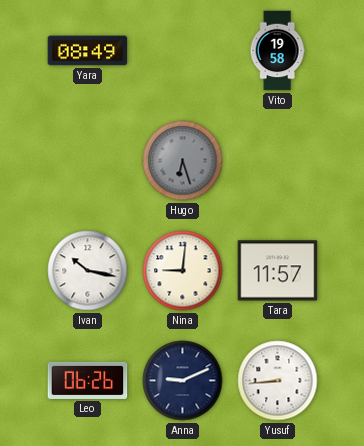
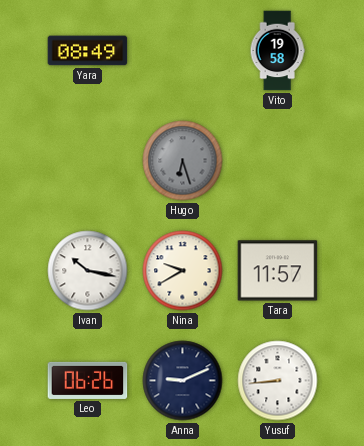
Nina: 9:01 -> 9:40 (183, 271)
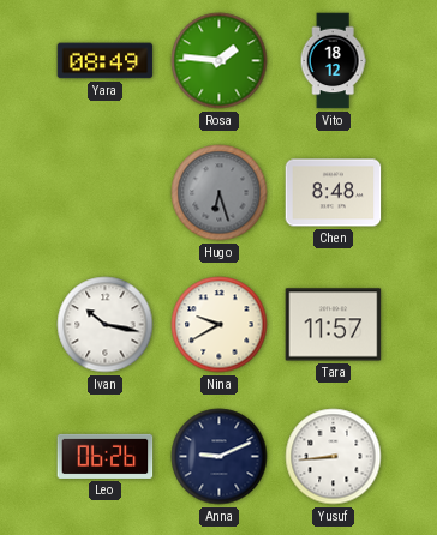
Rosa: none -> 1:46 (220, 61)
Vito: 19:58 -> 18:12 (333, 61)
Chen: none -> 8:48 (334, 193)
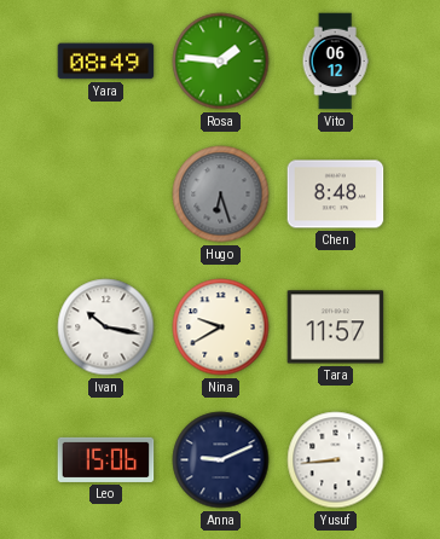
Vito: 18:12 -> 06:12 (335, 62)
Leo: 06:26 -> 15:06 (106, 459)
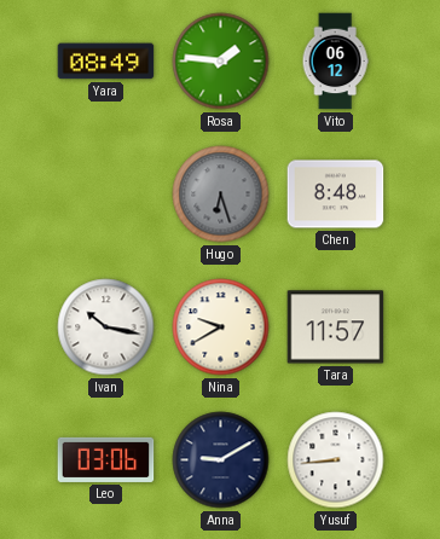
Leo: 15:06 -> 03:06 (106, 459)
Anna: 9:11 -> 9:10 (221, 460)
